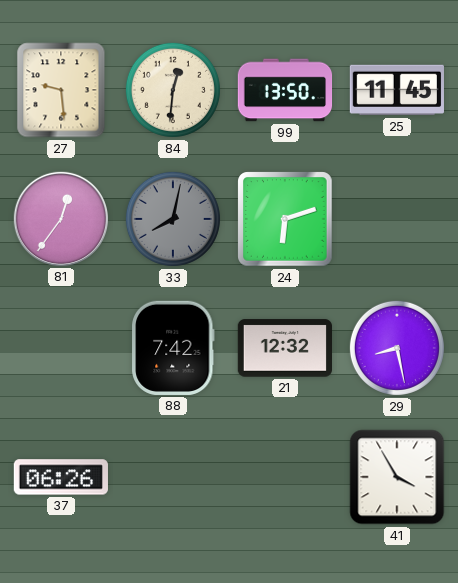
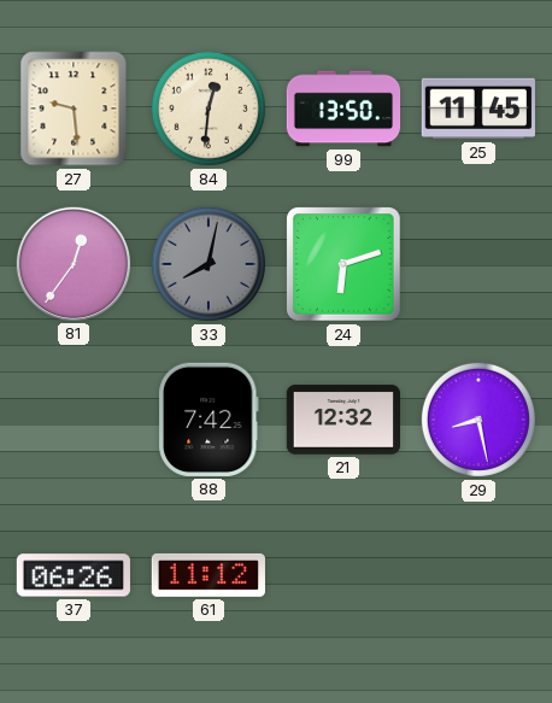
61: none -> 11:12 (209, 575)
41: 3:55 -> none (397, 477)
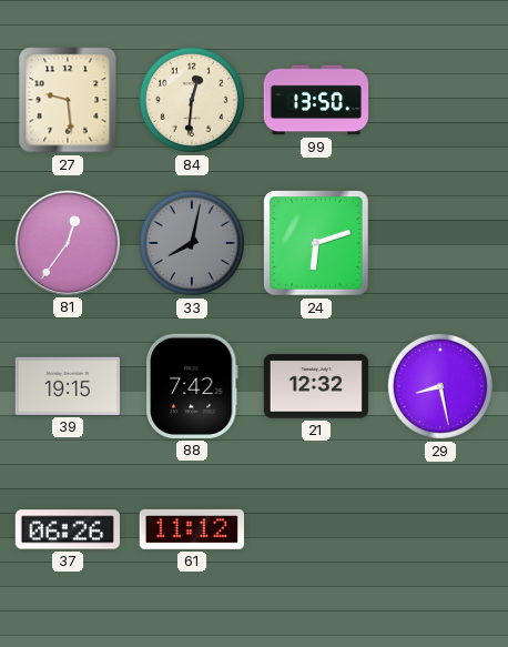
25: 11:45 -> none (478, 109)
39: none -> 19:15 (67, 386)
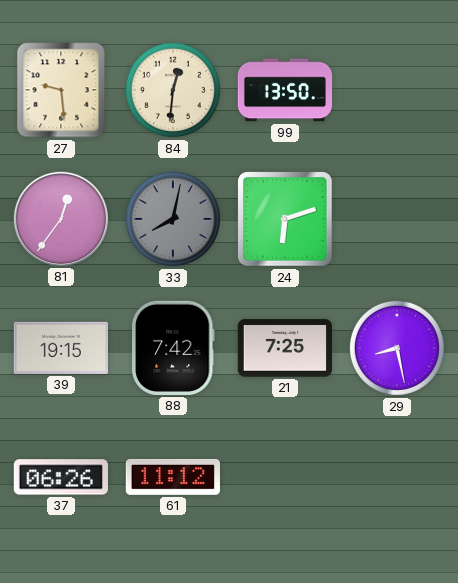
21: 12:32 -> 7:25 (284, 348)
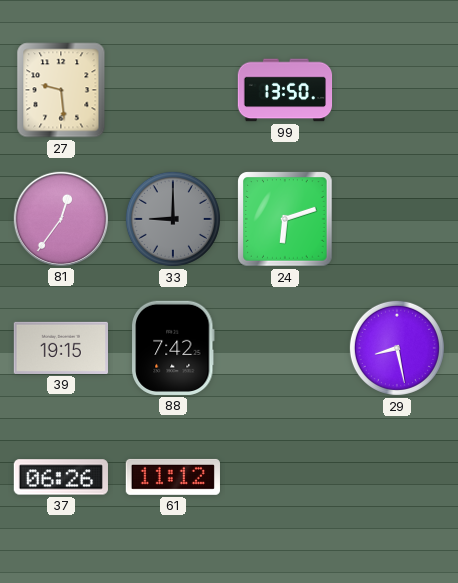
84: 12:31 -> none (173, 90)
33: 8:02 -> 9:00 (173, 219)
21: 7:25 -> none (284, 348)
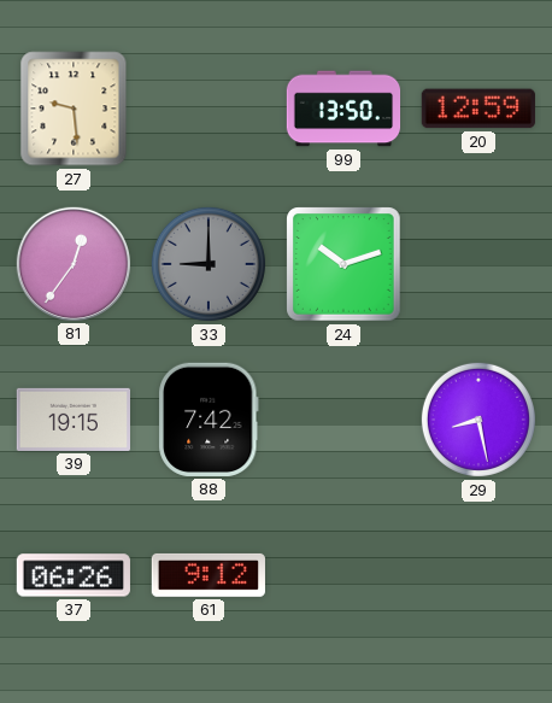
20: none -> 12:59 (478, 109)
24: 6:12 -> 10:12 (343, 264)
61: 11:12 -> 9:12 (209, 575)
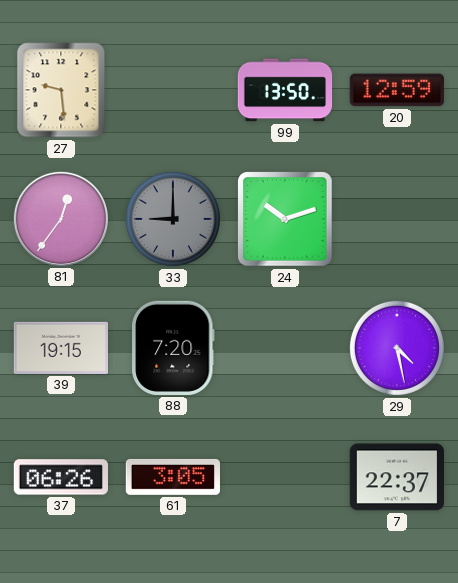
88: 7:42 -> 7:20 (174, 348)
29: 8:28 -> 4:28 (397, 348)
61: 9:12 -> 3:05 (173, 477)
7: none -> 22:37 (396, 477)
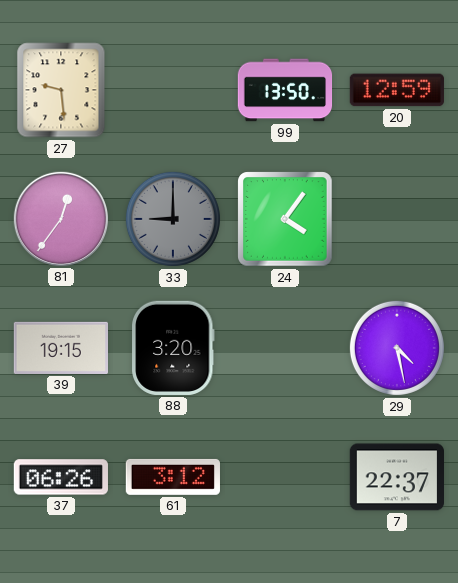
24: 10:12 -> 4:06 (285, 219)
88: 7:20 -> 3:20 (174, 348)
61: 3:05 -> 3:12 (173, 477)
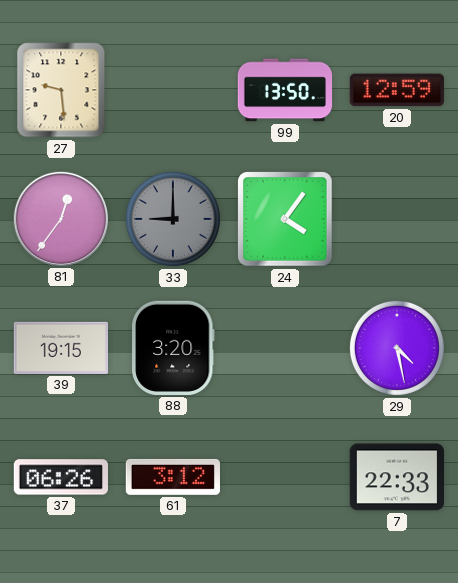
7: 22:37 -> 22:33 (396, 477)
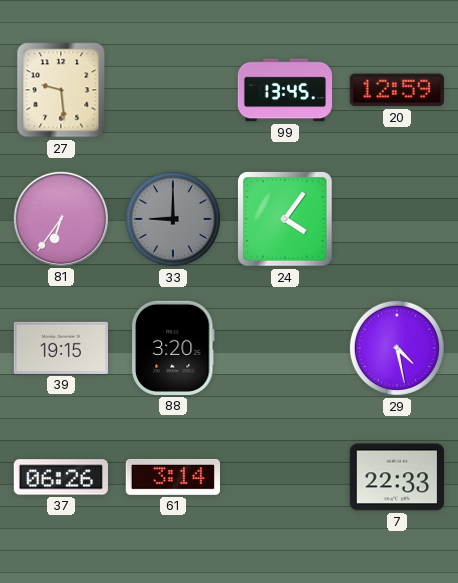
99: 13:50 -> 13:45 (285, 90)
81: 12:36 -> 6:36 (60, 218)
61: 3:12 -> 3:14 (173, 477)
